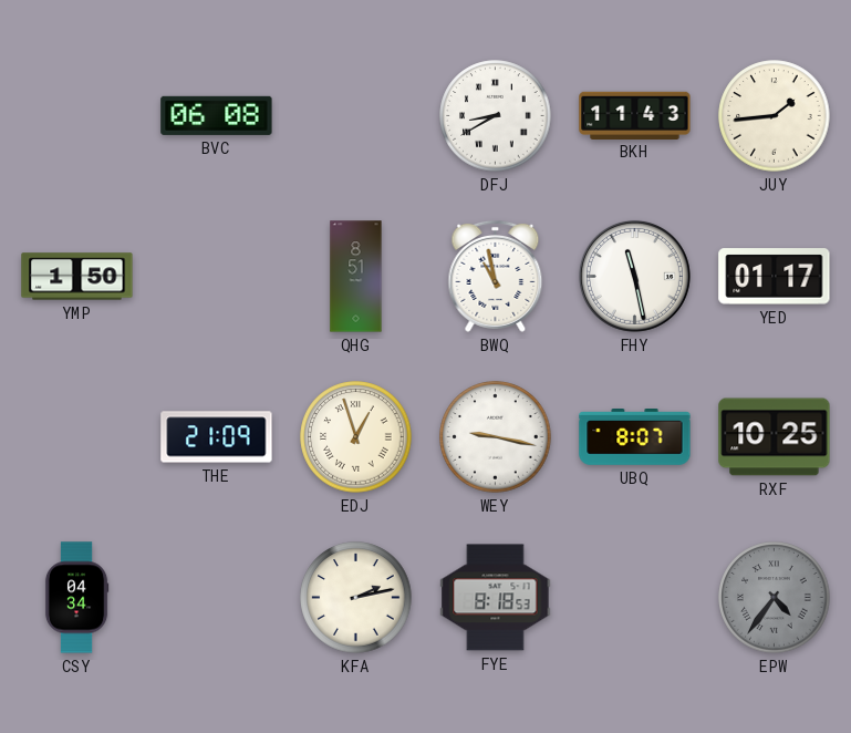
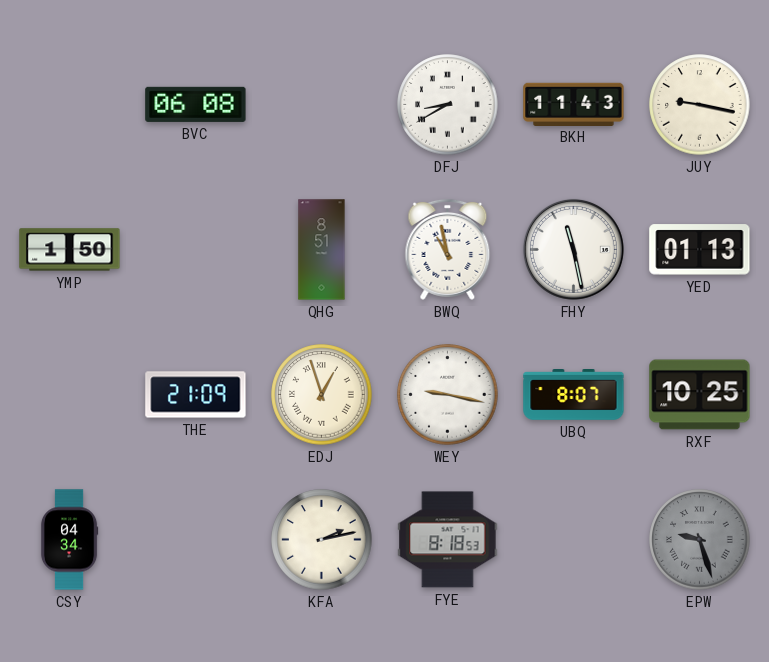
JUY: 1:44 -> 9:17 (700, 105)
YED: 01:17 -> 01:13 (700, 250)
EPW: 4:36 -> 9:27 (700, 540)
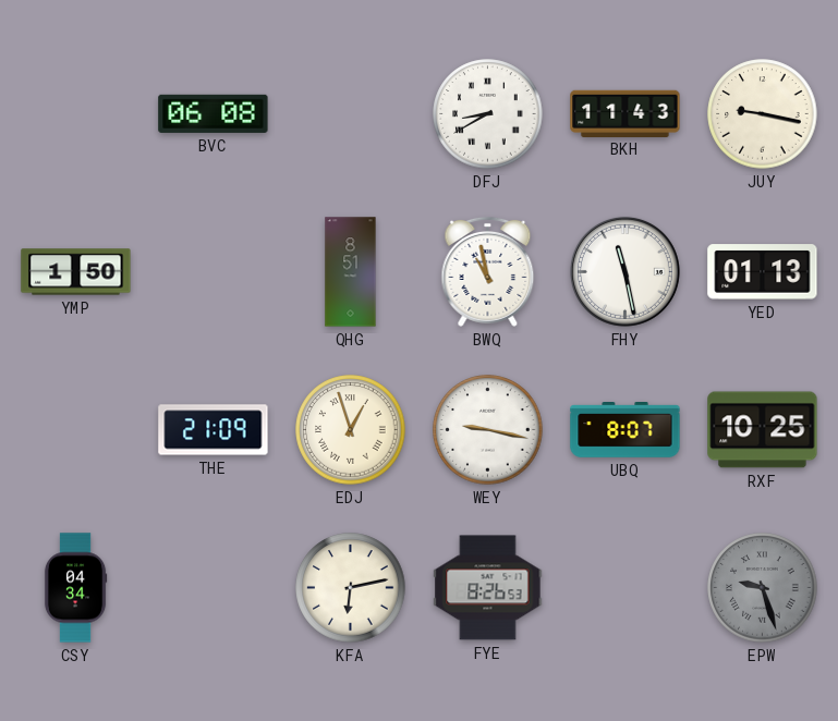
KFA: 2:13 -> 6:13 (351, 588)
FYE: 8:18 -> 8:26 (488, 588)
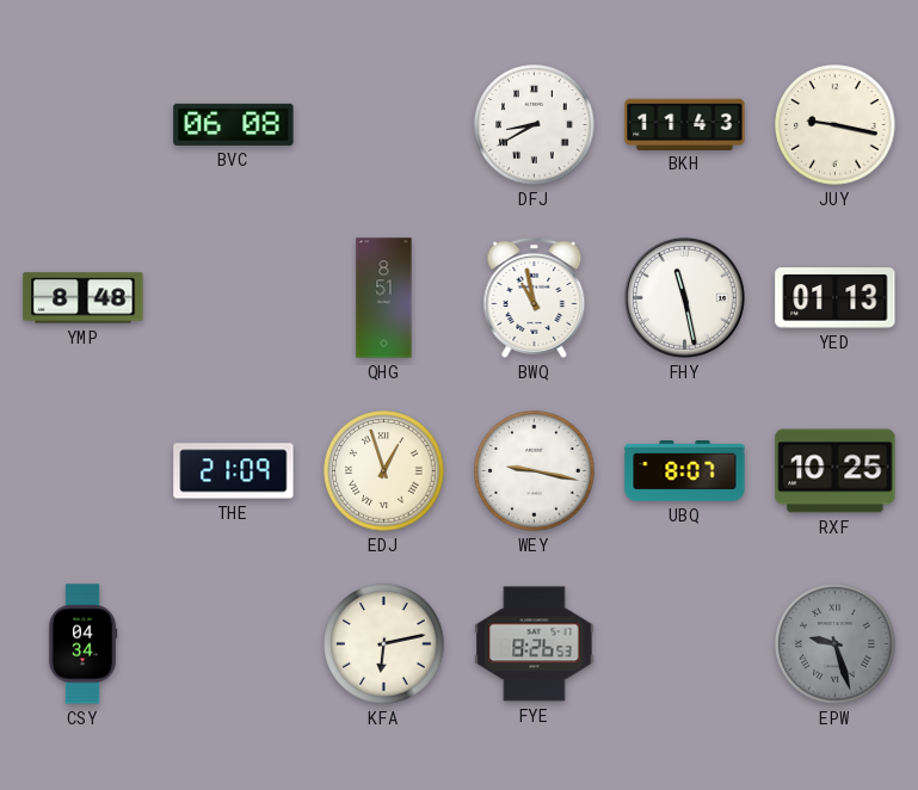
YMP: 1:50 -> 8:48 (84, 298)
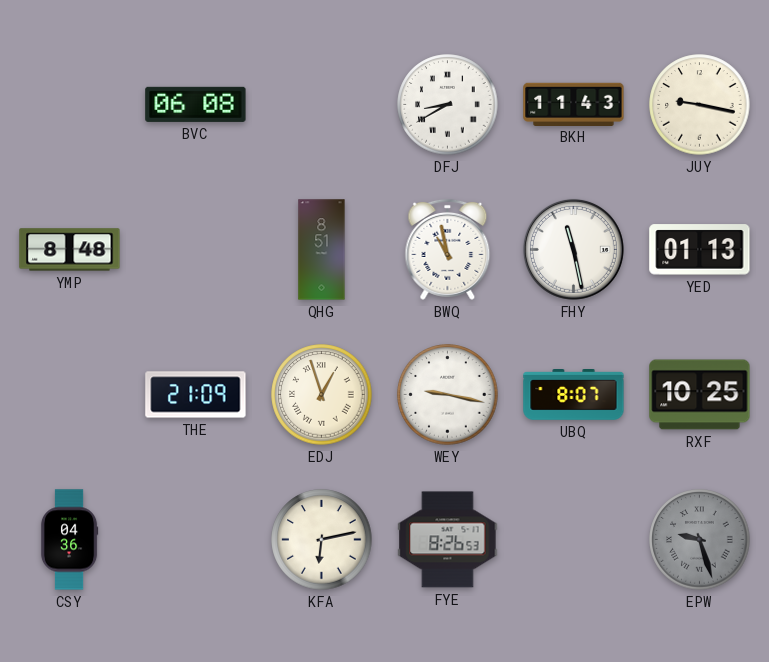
CSY: 04:34 -> 04:36 (69, 540)
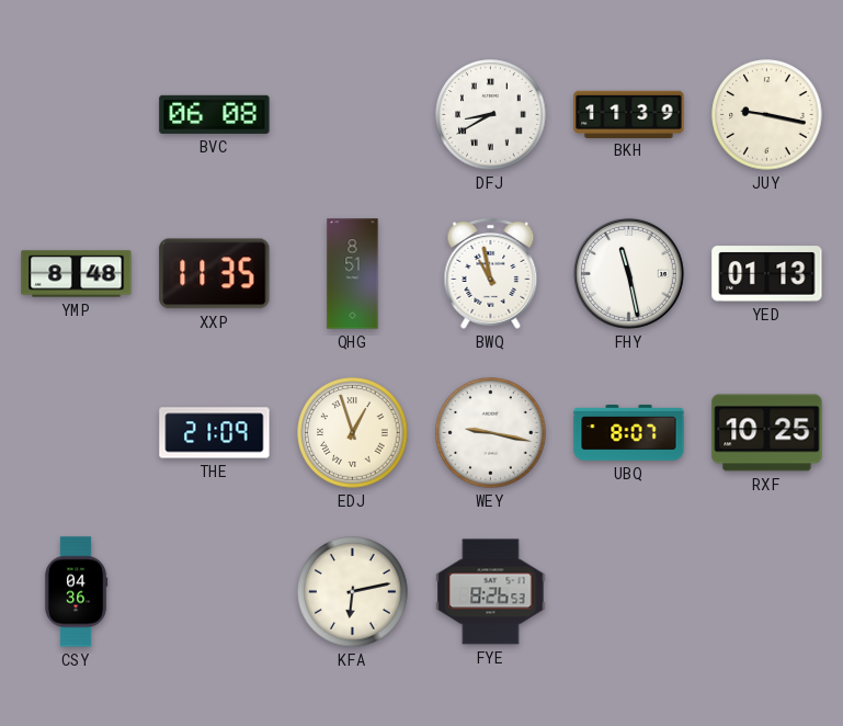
BKH: 11:43 -> 11:39 (629, 114)
XXP: none -> 11:35 (215, 274)
EPW: 9:27 -> none (700, 540)
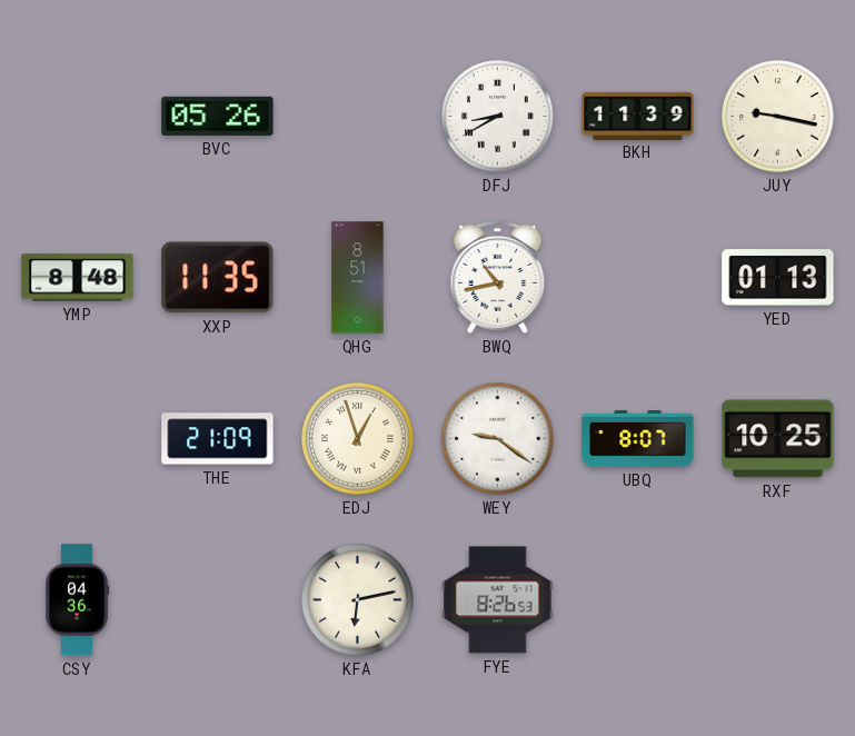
BVC: 06:08 -> 05:26 (218, 116)
BWQ: 10:58 -> 10:43 (498, 277)
FHY: 11:28 -> none (628, 273)
WEY: 9:17 -> 9:21 (498, 439)
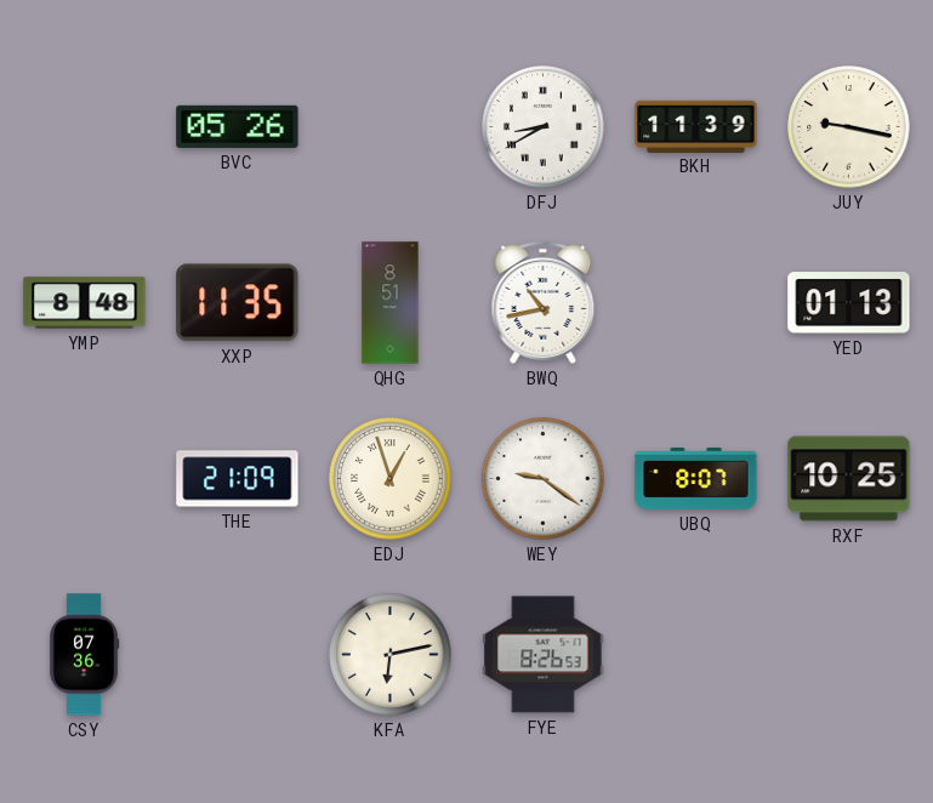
CSY: 04:36 -> 07:36 (84, 655)
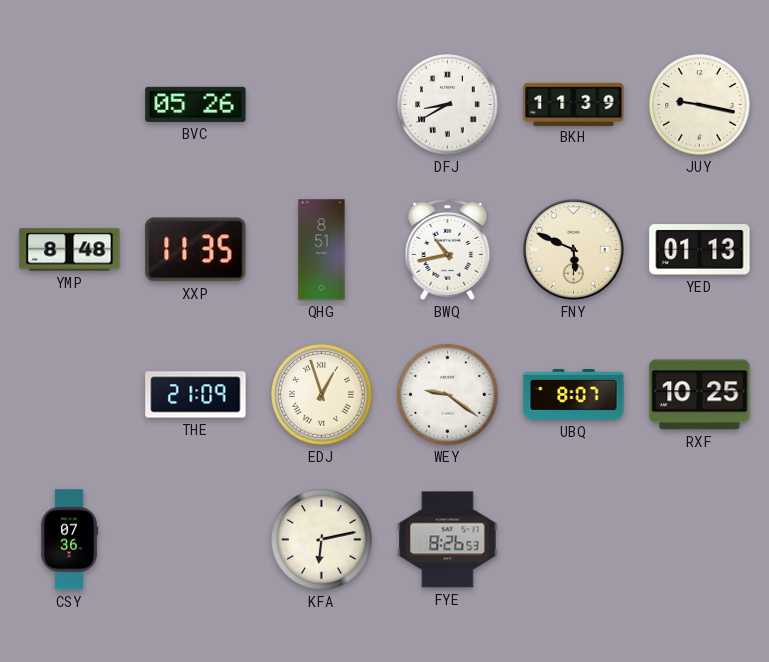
FNY: none -> 5:49 (573, 249)
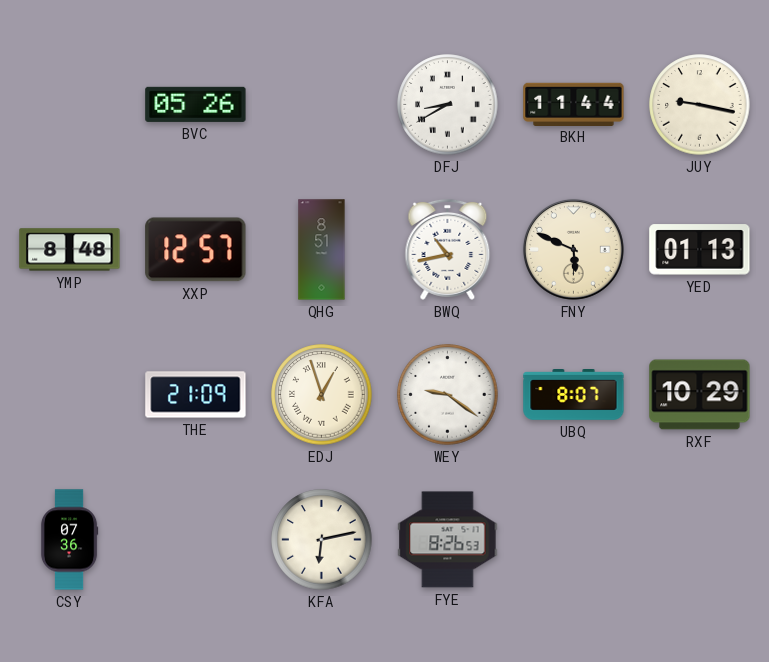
BKH: 11:39 -> 11:44 (574, 104)
XXP: 11:35 -> 12:57 (196, 250)
RXF: 10:25 -> 10:29 (700, 395)
